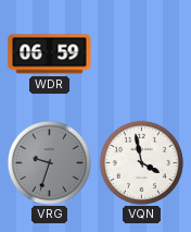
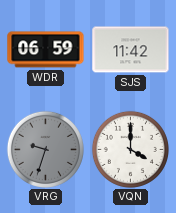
SJS: none -> 11:42 (131, 50)
VQN: 3:58 -> 4:00 (130, 149)
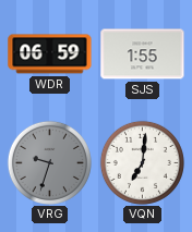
SJS: 11:42 -> 1:55 (143, 54)
VQN: 4:00 -> 7:01 (142, 162)
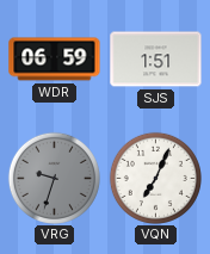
SJS: 1:55 -> 1:51 (156, 60)
VQN: 7:01 -> 7:04 (155, 178)
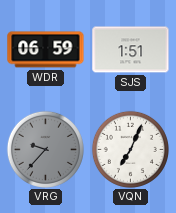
VRG: 9:33 -> 9:37 (45, 149)
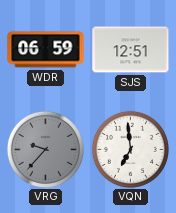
SJS: 1:51 -> 12:51 (131, 50)
VQN: 7:04 -> 6:59 (130, 149)
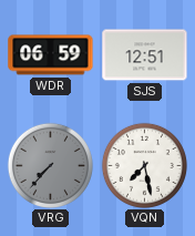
VRG: 9:37 -> 7:37 (50, 165)
VQN: 6:59 -> 7:28 (144, 165)
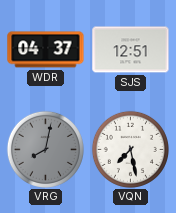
WDR: 06:59 -> 04:37 (46, 50)
VRG: 7:37 -> 8:02 (45, 149)
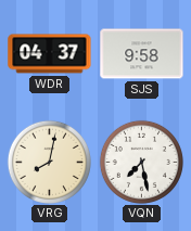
SJS: 12:51 -> 9:58 (142, 54)
VRG dial: grey -> cream (49, 162)
